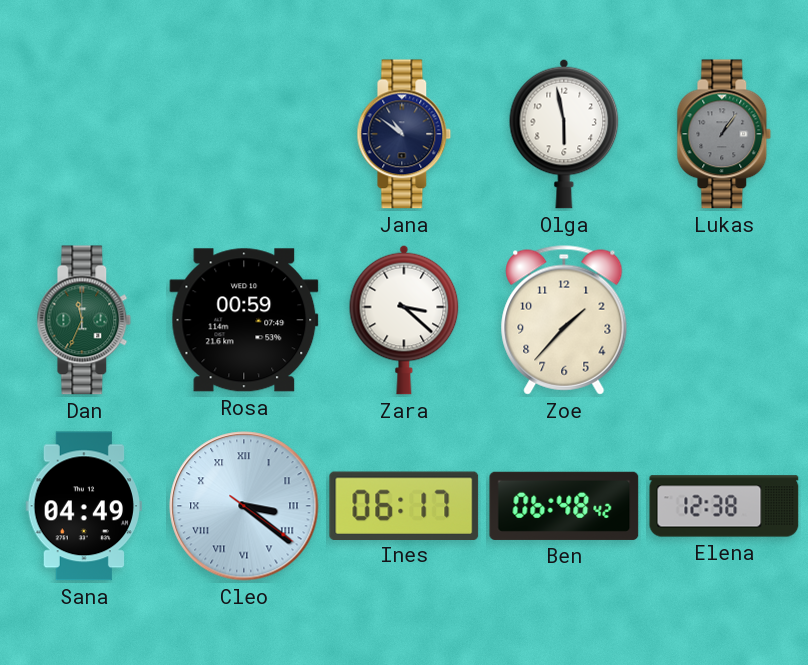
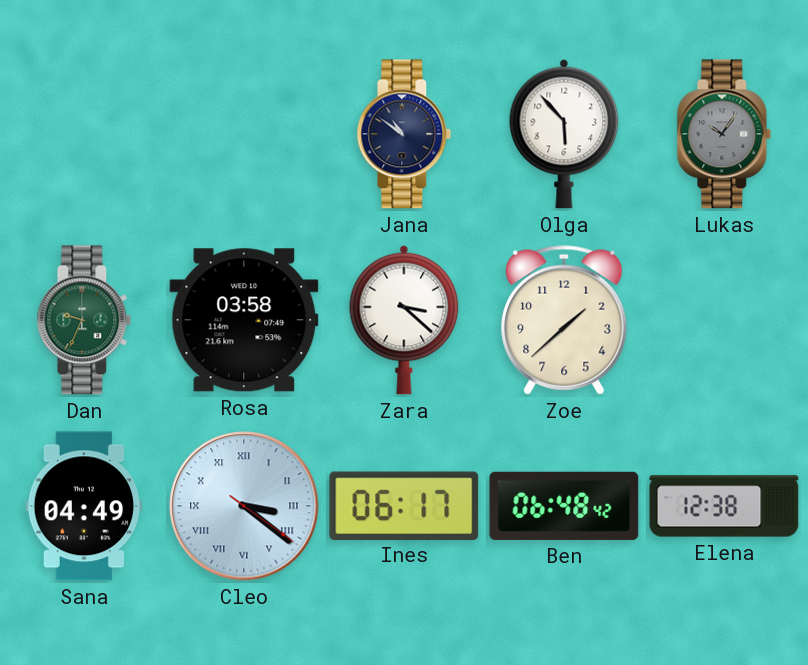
Olga: 5:58 -> 5:53 (564, 134)
Lukas: 1:06 -> 10:06 (724, 134)
Dan: 11:34 -> 9:34 (84, 320)
Rosa: 00:59 -> 03:58 (244, 320)
Zoe: 1:37 -> 1:38 (564, 320)
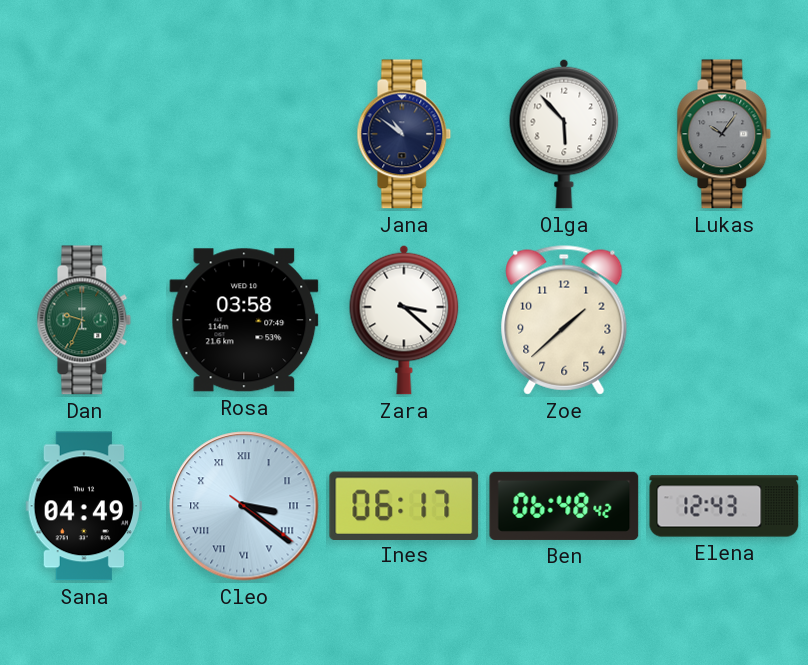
Elena: 12:38 -> 12:43 (724, 506)
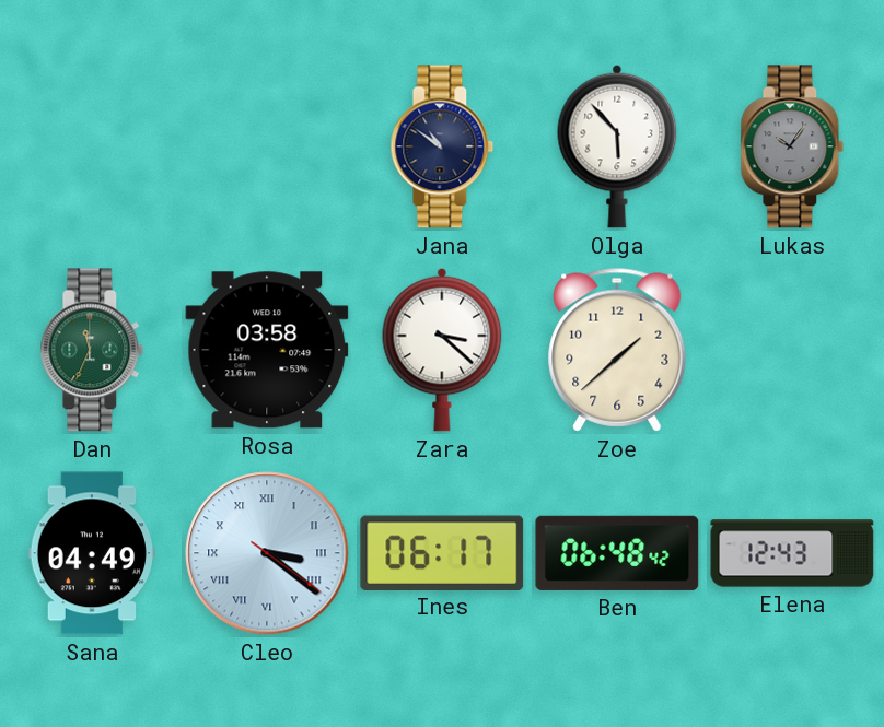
Dan: 9:34 -> 11:34 (92, 350)
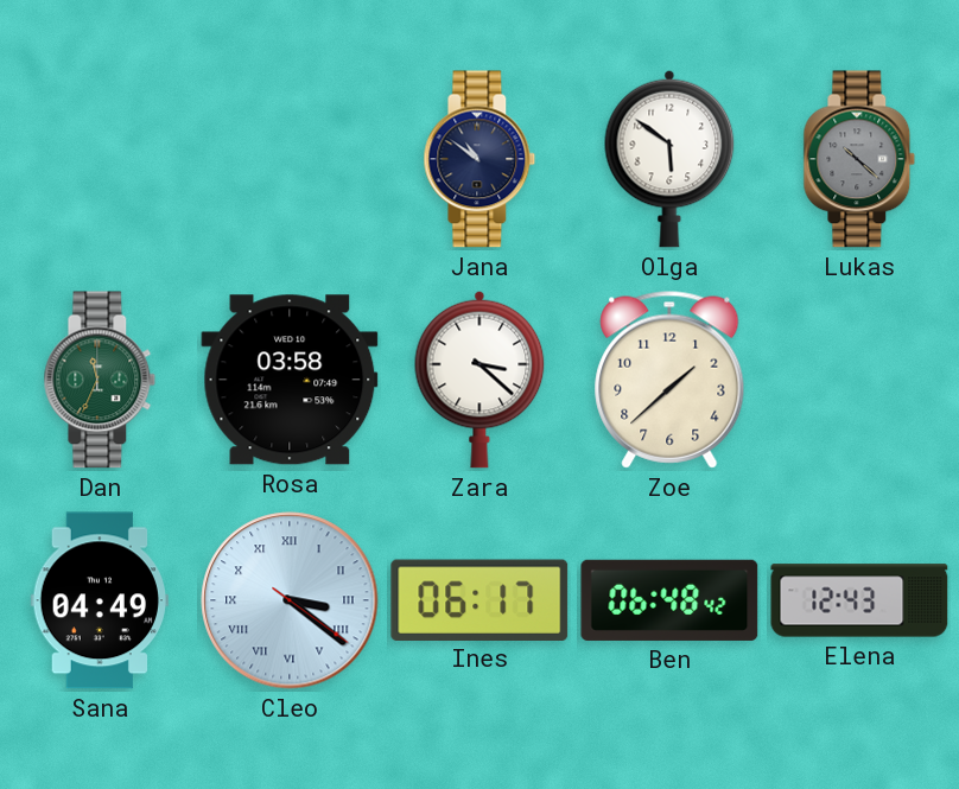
Olga: 5:53 -> 5:51 (669, 159)
Lukas: 10:06 -> 10:22 (859, 159)
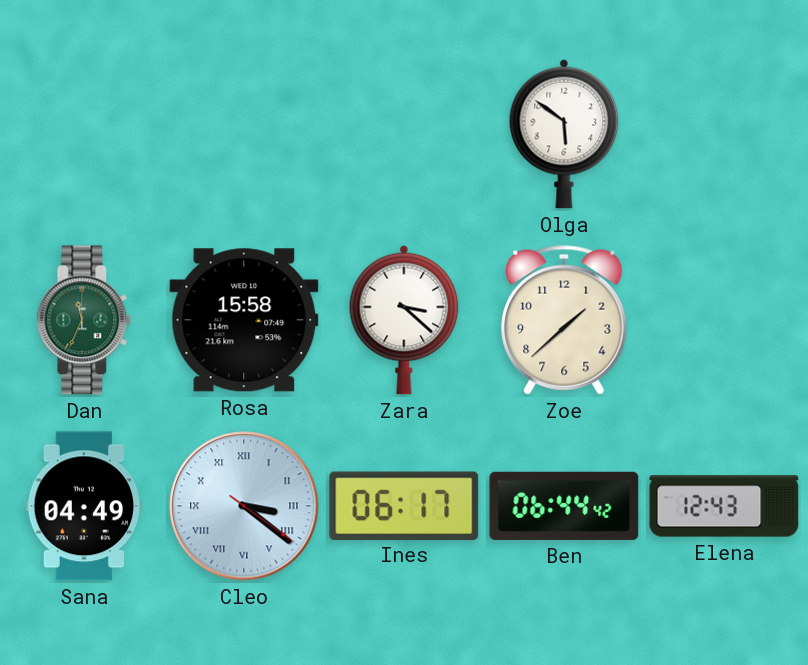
Jana: 10:51 -> none (479, 159)
Lukas: 10:22 -> none (859, 159)
Rosa: 03:58 -> 15:58 (244, 320)
Ben: 06:48 -> 06:44 (564, 506)
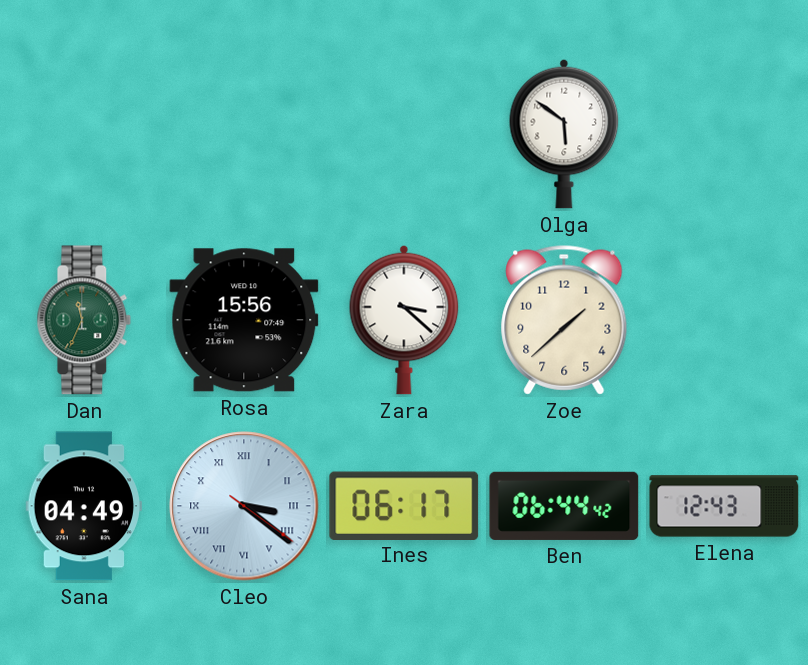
Rosa: 15:58 -> 15:56 (244, 320)
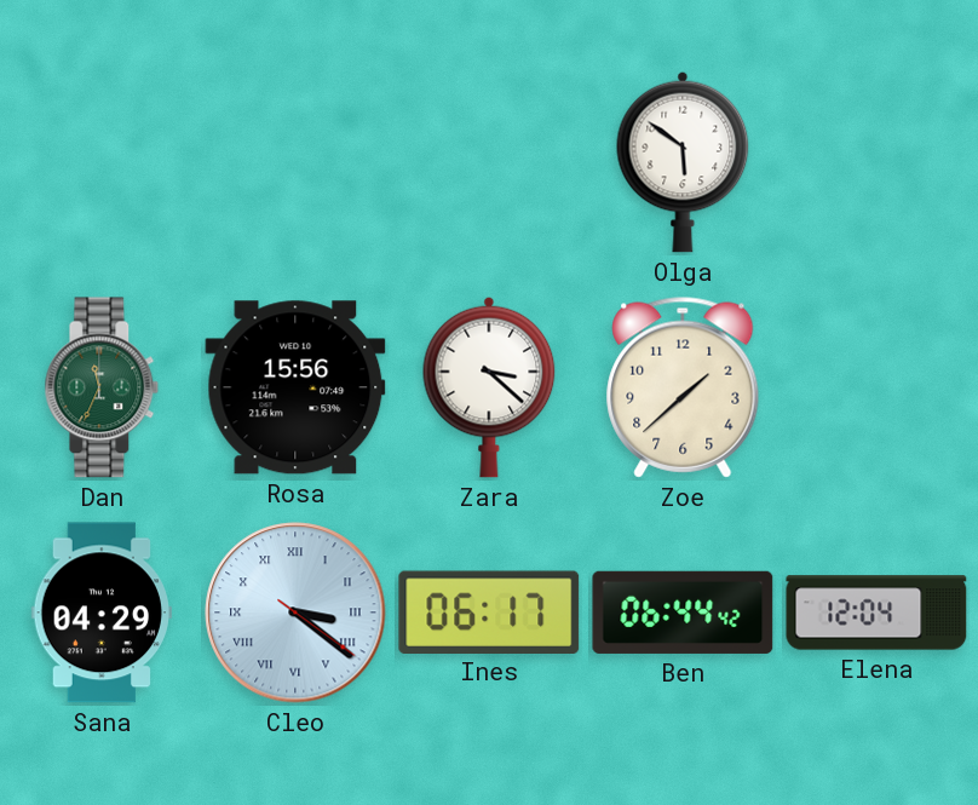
Sana: 04:49 -> 04:29 (100, 613)
Elena: 12:43 -> 12:04 (876, 613)
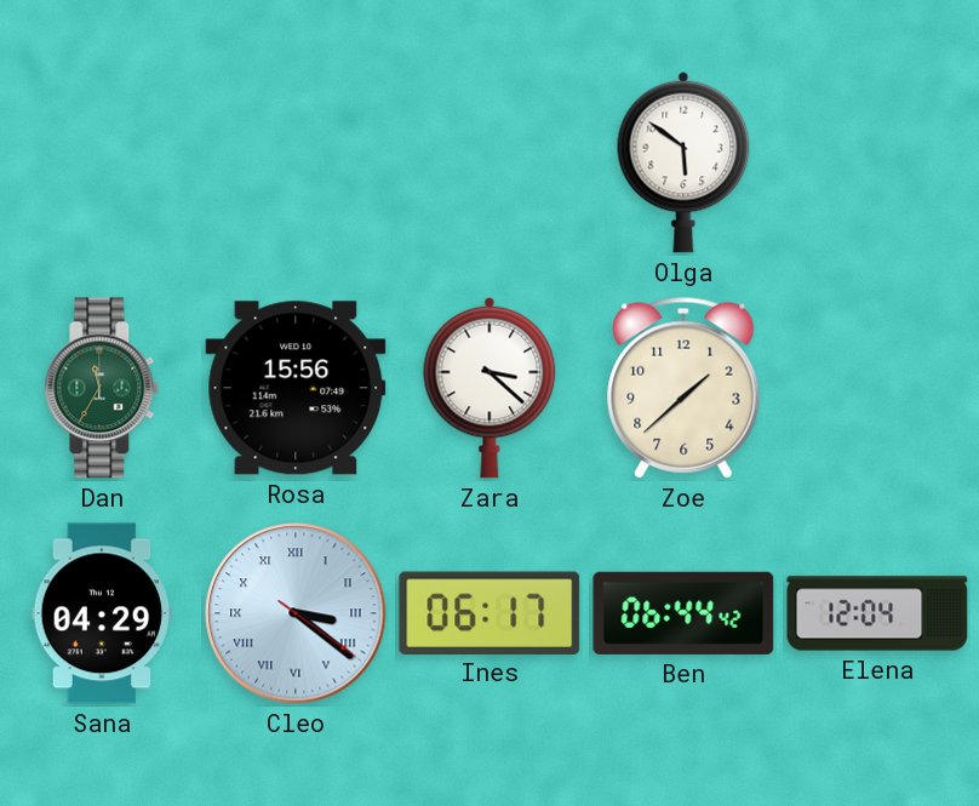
Dan: 11:34 -> 11:35 (102, 388)
